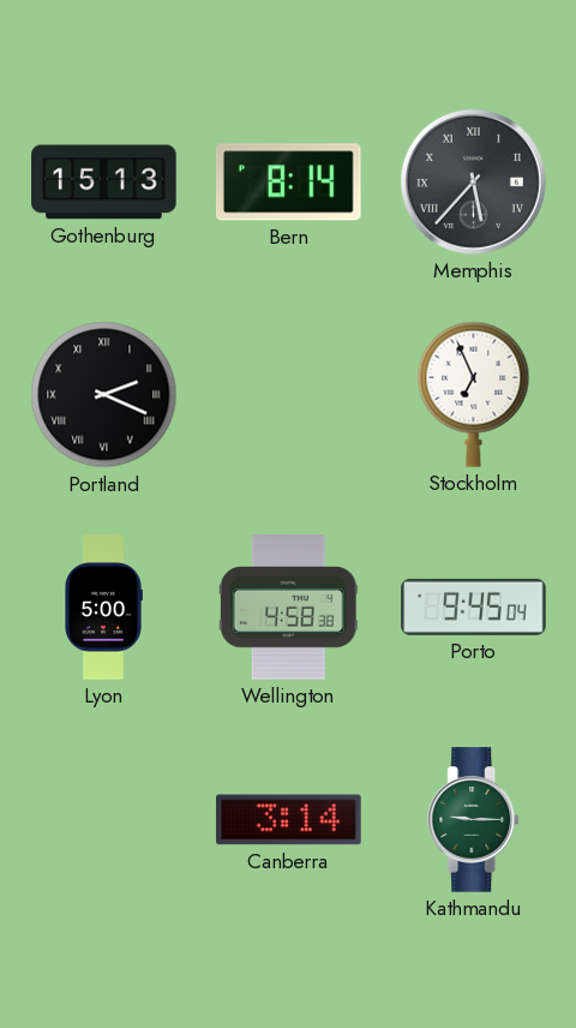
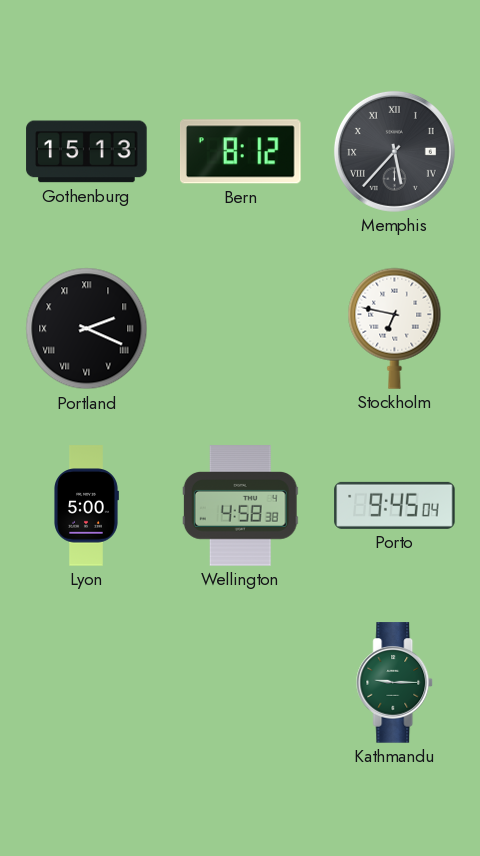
Bern: 8:14 -> 8:12 (241, 152)
Stockholm: 6:56 -> 6:47 (395, 328)
Canberra: 3:14 -> none (289, 820)
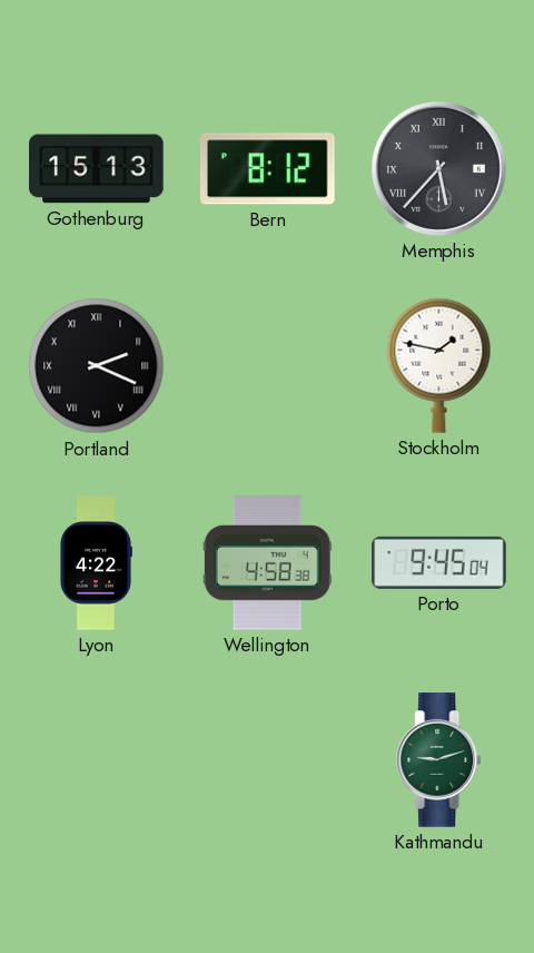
Stockholm: 6:47 -> 1:47 (439, 365)
Lyon: 5:00 -> 4:22 (97, 563)
Kathmandu: 9:15 -> 9:12 (439, 760)
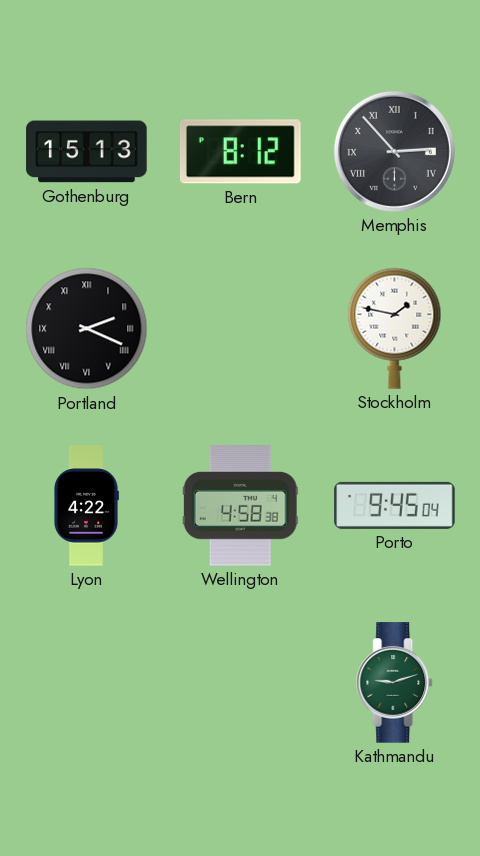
Memphis: 5:37 -> 2:53 (394, 151)
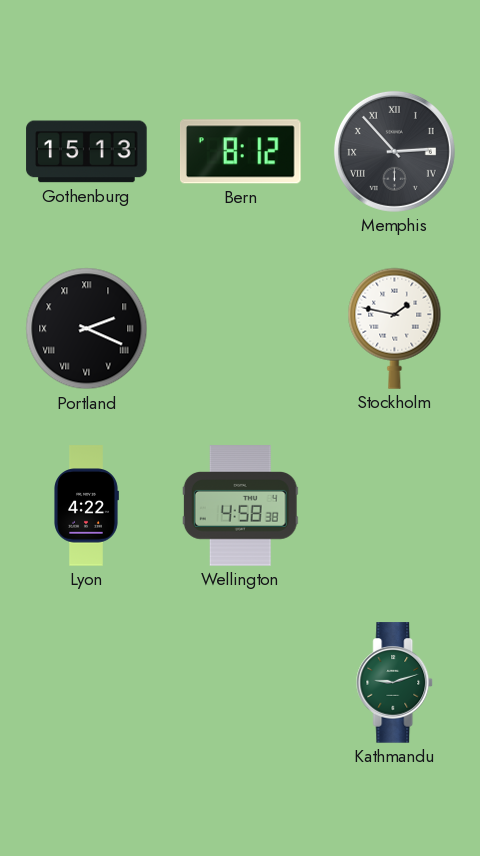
Porto: 9:45 -> none (395, 505)
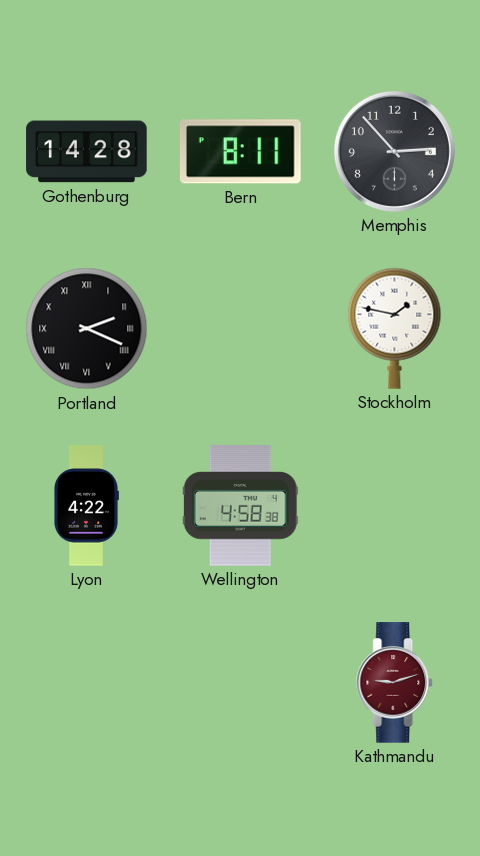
Gothenburg: 15:13 -> 14:28 (87, 152)
Bern: 8:12 -> 8:11 (241, 152)
Memphis numerals: Roman -> Arabic (394, 151)
Kathmandu dial: green -> burgundy (395, 683)
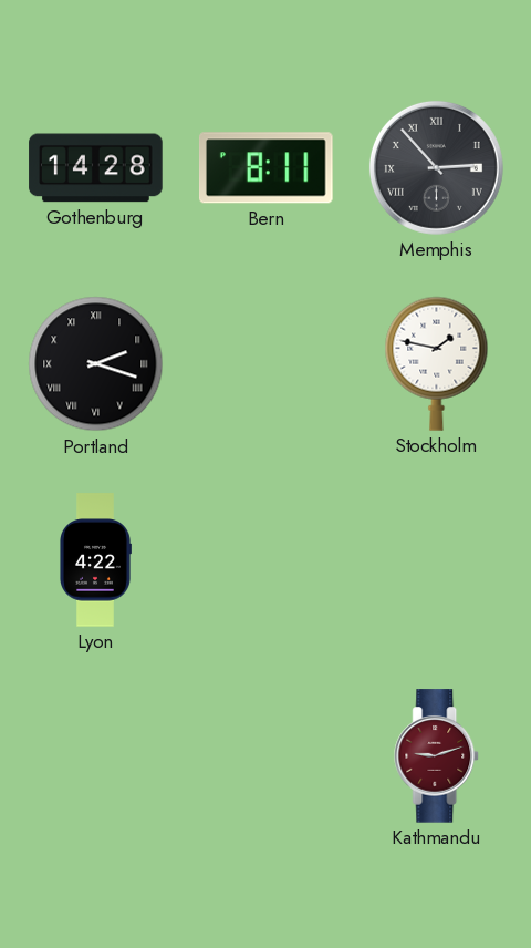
Memphis numerals: Arabic -> Roman (436, 167)
Portland: 2:19 -> 2:18 (96, 364)
Wellington: 4:58 -> none (240, 506)
